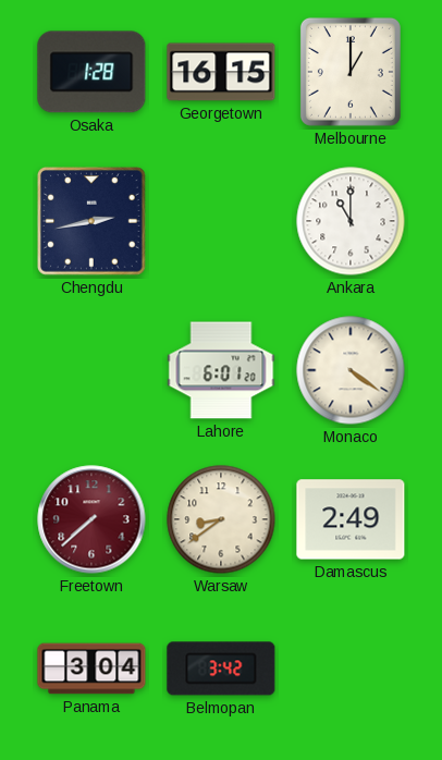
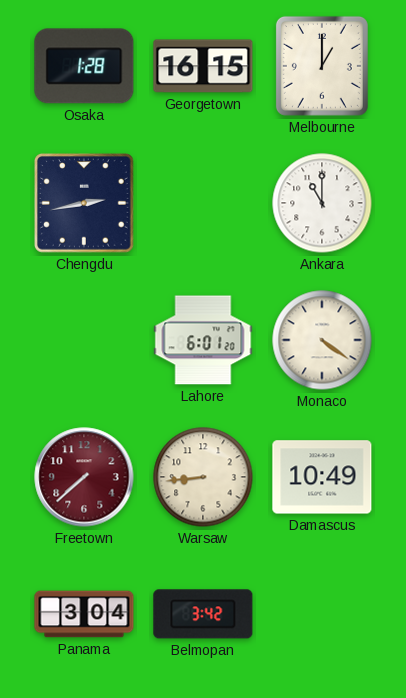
Warsaw: 8:39 -> 8:44 (203, 477)
Damascus: 2:49 -> 10:49 (322, 477)
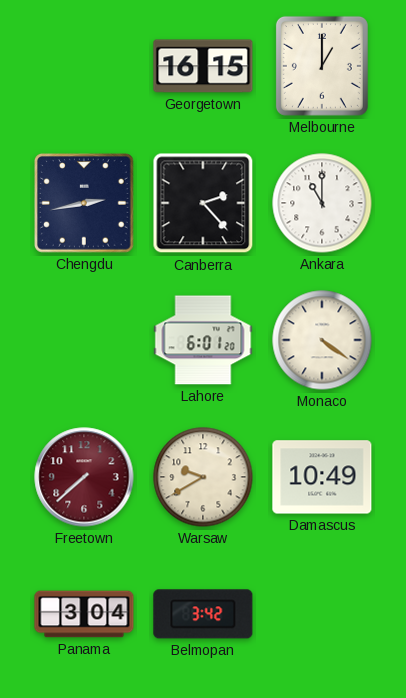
Osaka: 1:28 -> none (84, 66)
Canberra: none -> 2:23 (203, 203)
Warsaw: 8:44 -> 9:40 (203, 477)
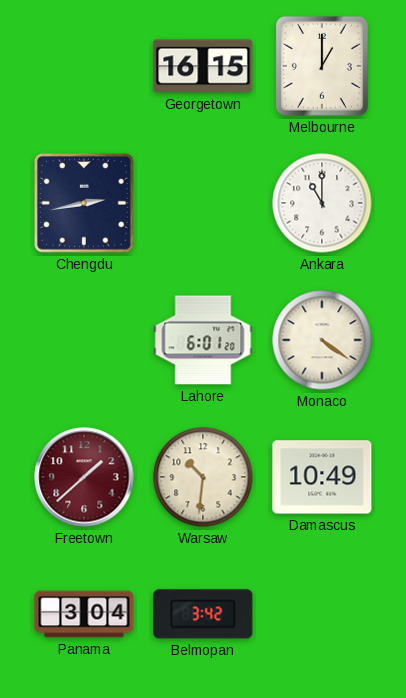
Canberra: 2:23 -> none (203, 203)
Freetown: 7:38 -> 1:38 (84, 477)
Warsaw: 9:40 -> 10:31 (203, 477)
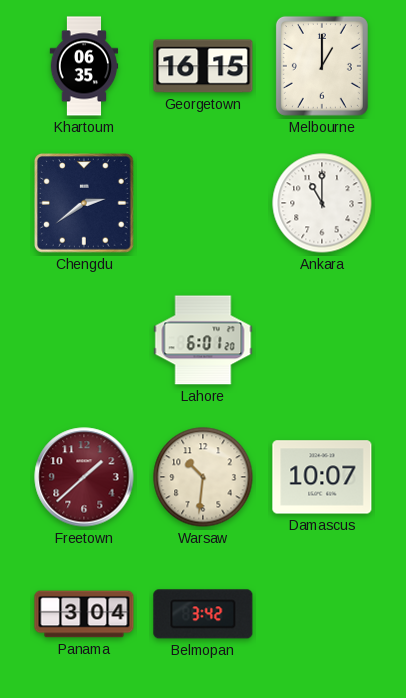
Khartoum: none -> 06:35 (84, 66)
Chengdu: 2:43 -> 2:39 (85, 204)
Monaco: 4:21 -> none (322, 340)
Damascus: 10:49 -> 10:07 (322, 477)
